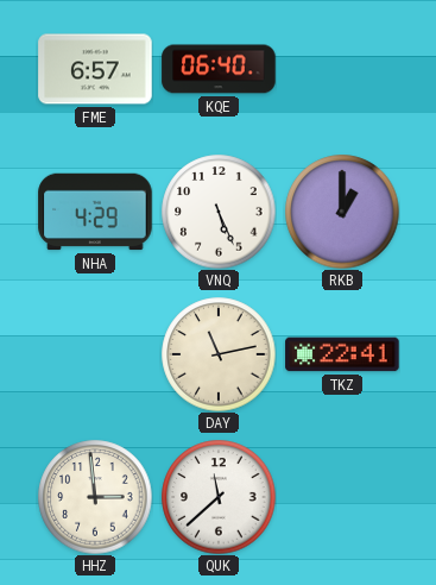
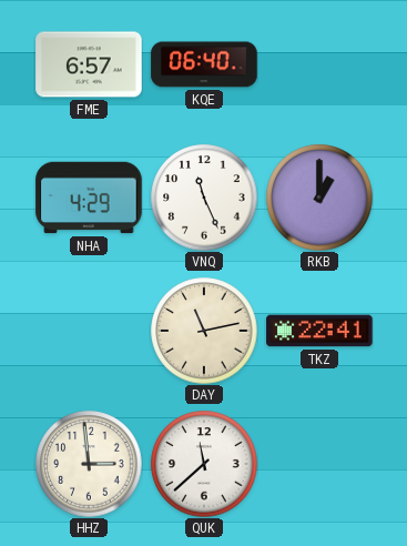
VNQ: 5:26 -> 11:26 (204, 198)
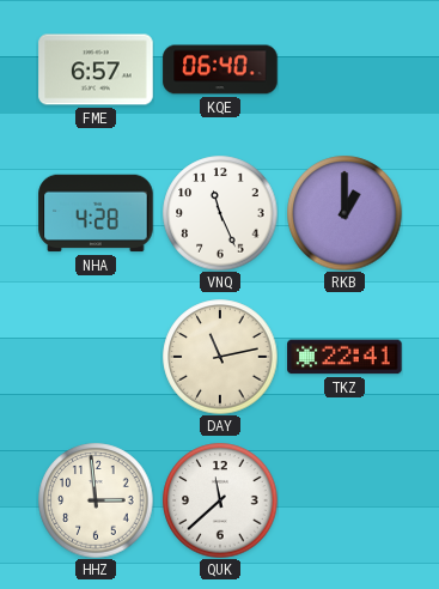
NHA: 4:29 -> 4:28 (96, 213)
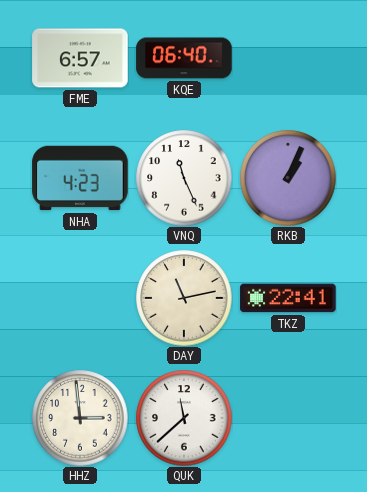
NHA: 4:28 -> 4:23 (80, 178)
RKB: 1:00 -> 1:04 (288, 178)
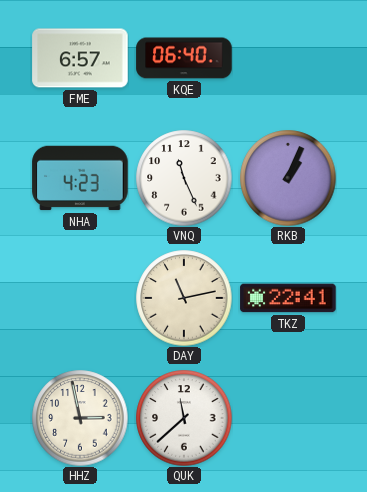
HHZ: 2:59 -> 2:58 (80, 418)
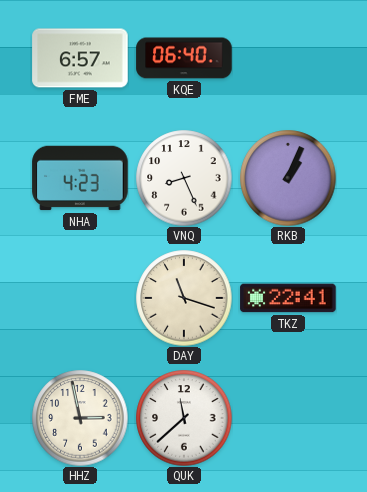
VNQ: 11:26 -> 8:26 (184, 178)
DAY: 11:13 -> 11:18 (184, 298)
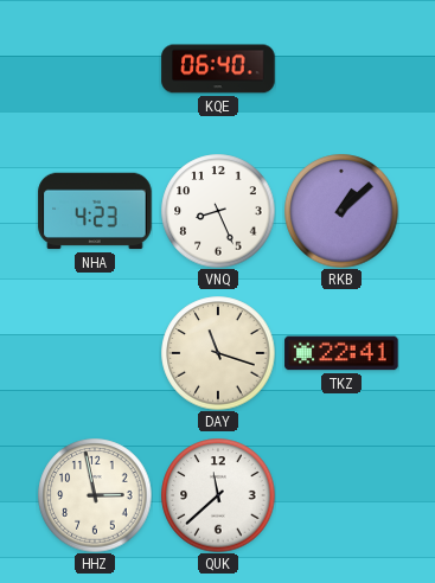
FME: 6:57 -> none (80, 58)
RKB: 1:04 -> 1:08 (341, 211)
